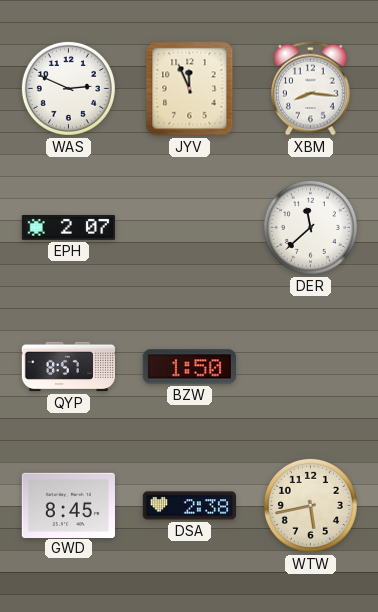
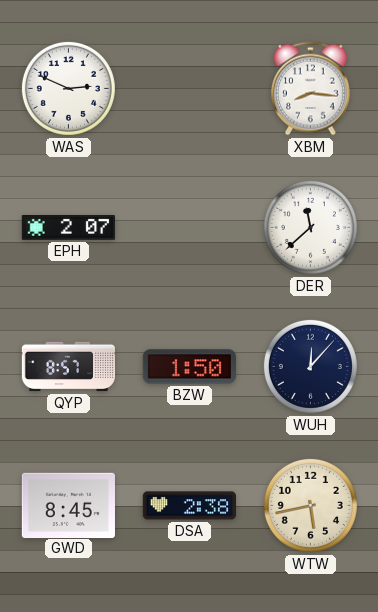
JYV: 11:56 -> none (190, 89)
WUH: none -> 12:07 (310, 366)
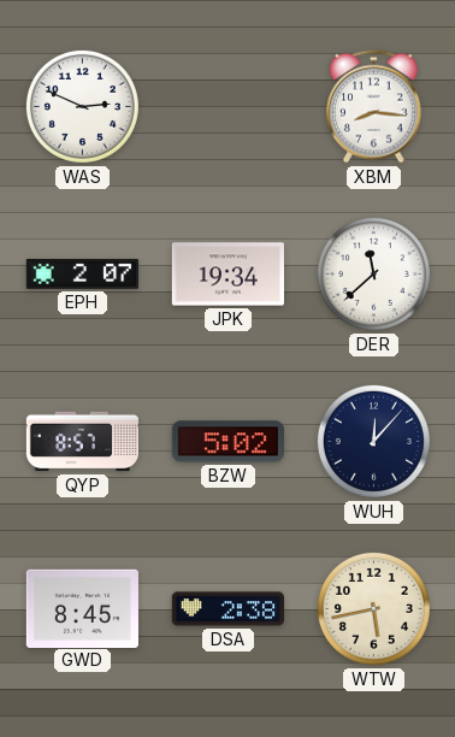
JPK: none -> 19:34 (227, 275)
BZW: 1:50 -> 5:02 (227, 442)
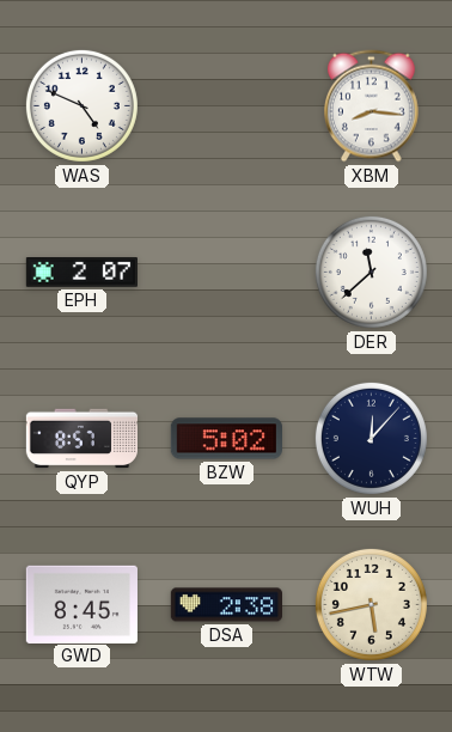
WAS: 2:49 -> 4:49 (81, 105)
JPK: 19:34 -> none (227, 275)
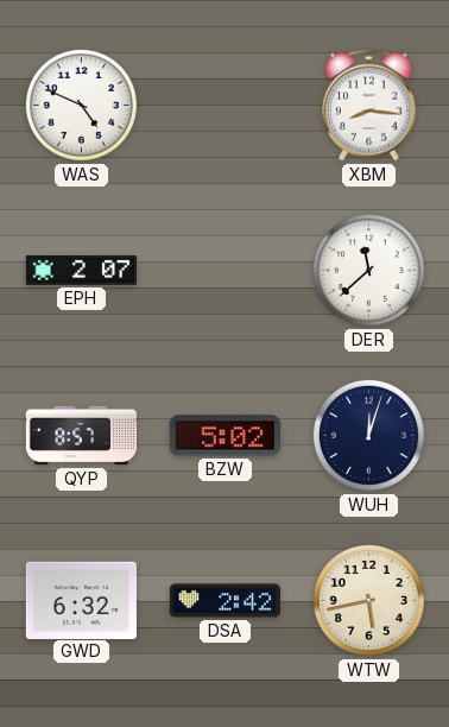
WUH: 12:07 -> 12:03 (368, 435)
GWD: 8:45 -> 6:32 (81, 600)
DSA: 2:38 -> 2:42 (224, 601)
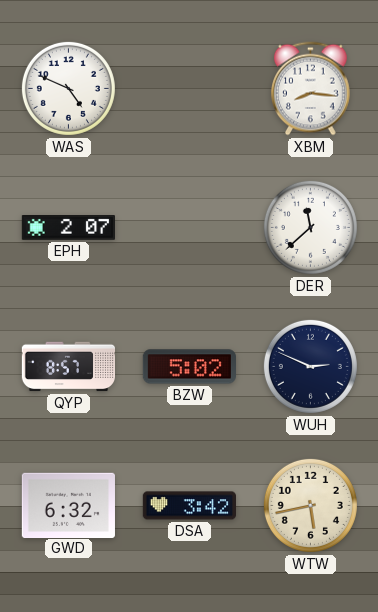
WUH: 12:03 -> 2:49 (310, 366)
DSA: 2:42 -> 3:42 (189, 506)
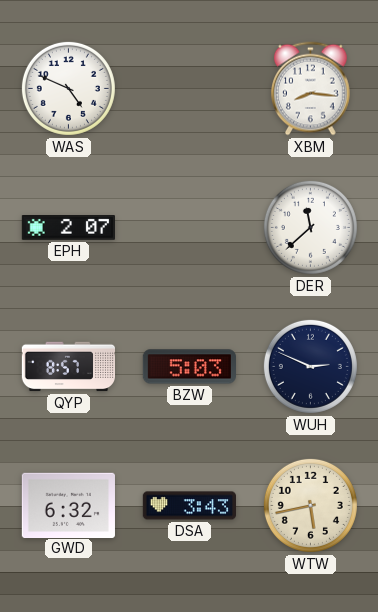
BZW: 5:02 -> 5:03 (189, 367)
DSA: 3:42 -> 3:43 (189, 506)
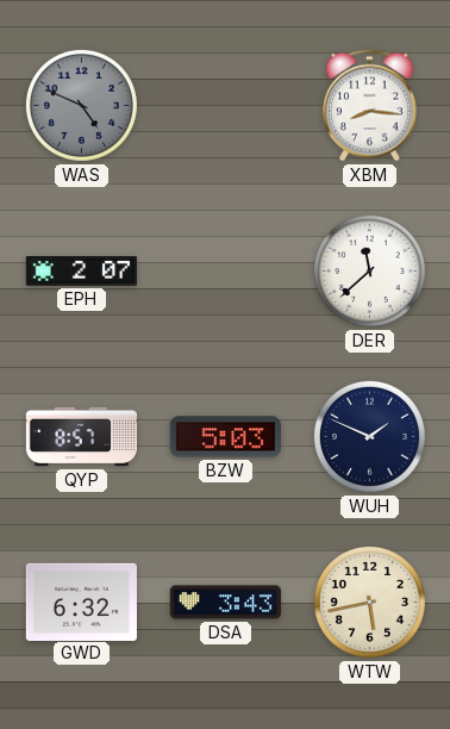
WAS dial: white -> grey (81, 105)
WUH: 2:49 -> 1:49 (369, 436)
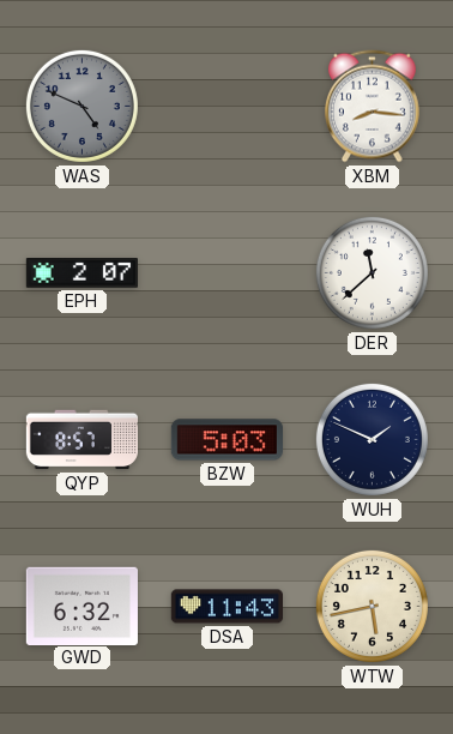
DSA: 3:43 -> 11:43 (226, 607)
